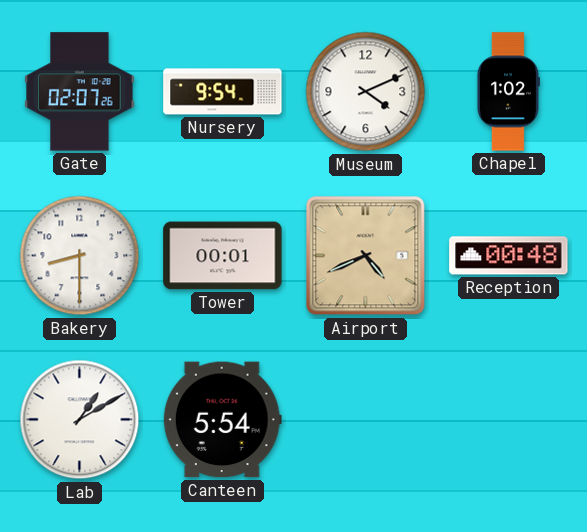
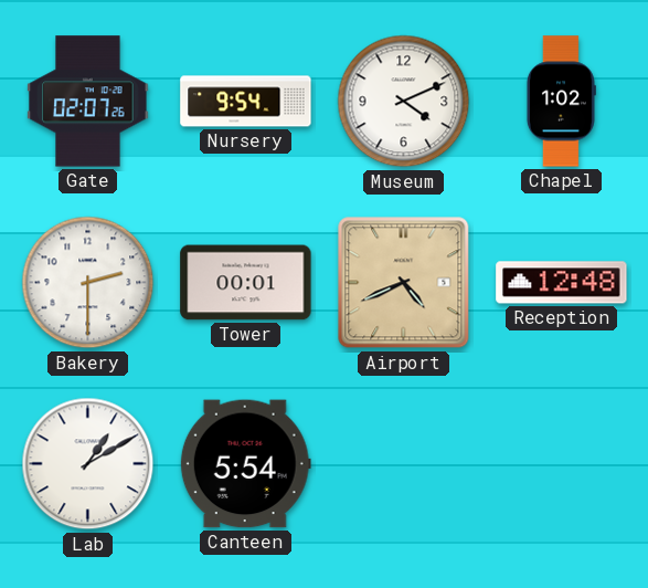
Bakery: 8:30 -> 2:30 (88, 283)
Reception: 00:48 -> 12:48 (562, 283)
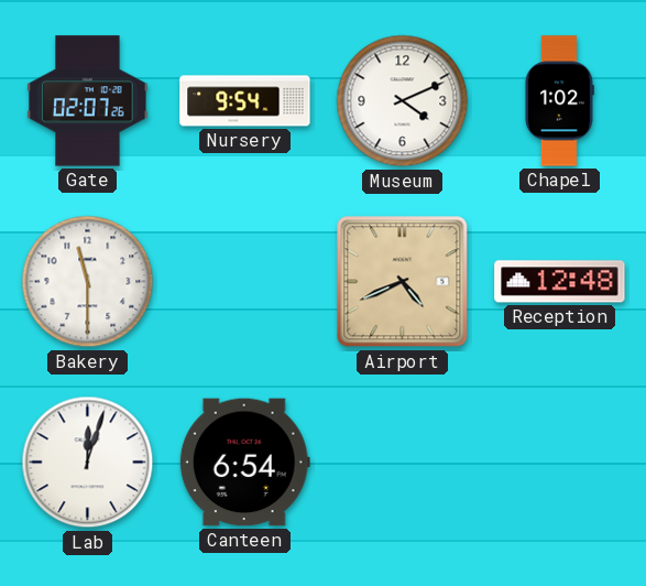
Bakery: 2:30 -> 11:30 (88, 282)
Tower: 00:01 -> none (246, 283)
Lab: 1:10 -> 12:03 (88, 463)
Canteen: 5:54 -> 6:54 (244, 463)
